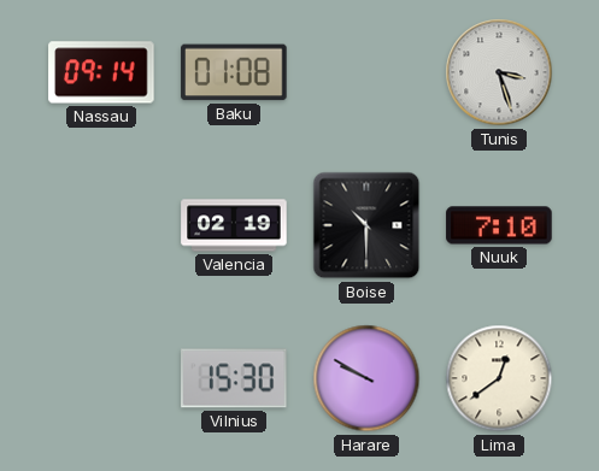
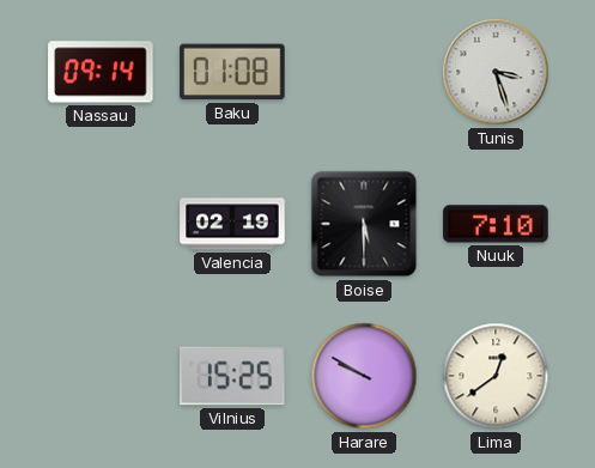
Boise: 10:30 -> 5:30 (364, 224)
Vilnius: 15:30 -> 15:25 (233, 376)
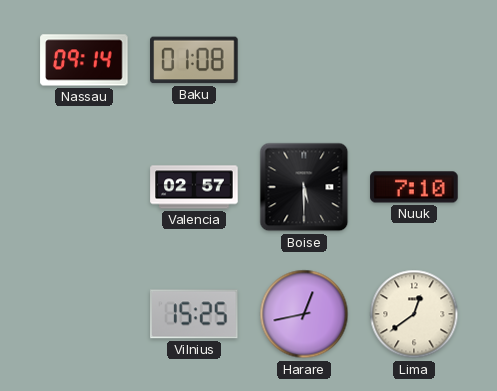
Tunis: 3:27 -> none (496, 72)
Valencia: 02:19 -> 02:57 (194, 187)
Harare: 9:50 -> 12:43 (304, 314)
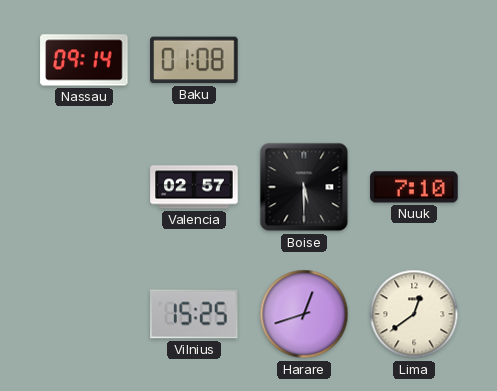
Harare: 12:43 -> 12:42 (304, 314)
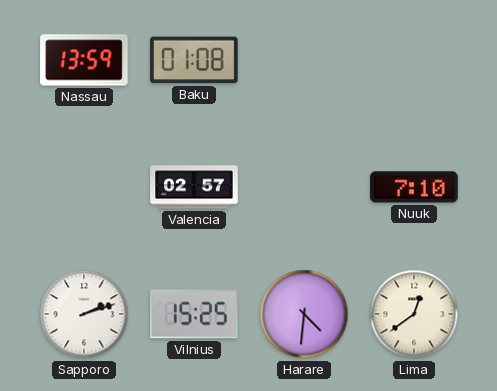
Nassau: 09:14 -> 13:59 (84, 60)
Boise: 5:30 -> none (304, 187)
Sapporo: none -> 2:12 (84, 314)
Harare: 12:42 -> 4:31 (304, 314)
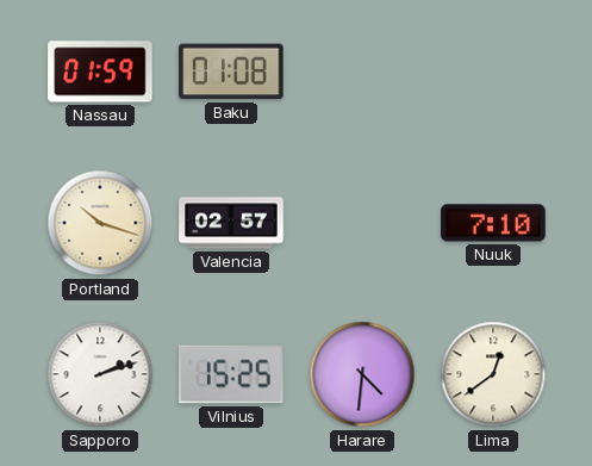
Nassau: 13:59 -> 01:59 (100, 72)
Portland: none -> 10:18 (100, 223)
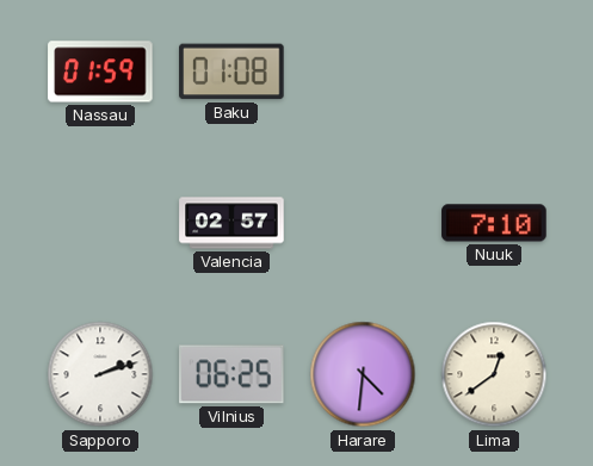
Portland: 10:18 -> none (100, 223)
Vilnius: 15:25 -> 06:25 (233, 374)
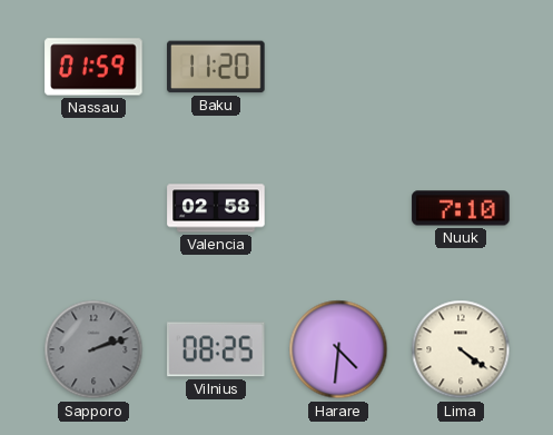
Baku: 01:08 -> 11:20 (216, 67)
Valencia: 02:57 -> 02:58 (216, 208)
Sapporo dial: white -> grey (93, 349)
Vilnius: 06:25 -> 08:25 (217, 349)
Lima: 12:39 -> 4:21 (461, 349)
